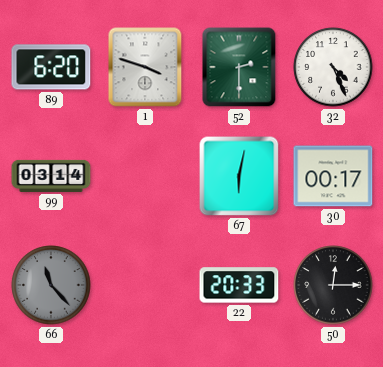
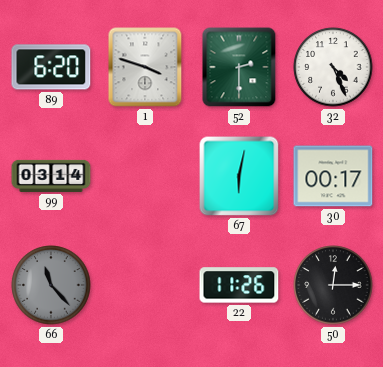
22: 20:33 -> 11:26 (239, 285)
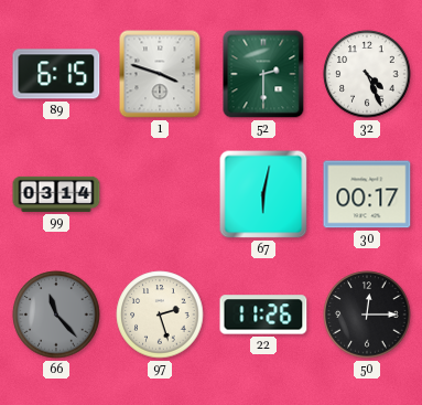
89: 6:20 -> 6:15 (56, 74)
97: none -> 2:27 (160, 315)
